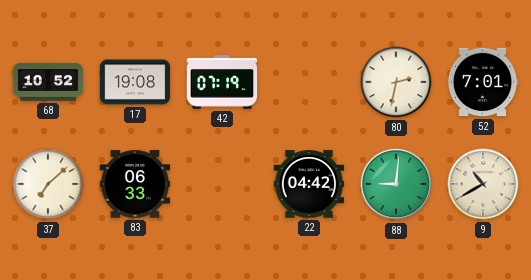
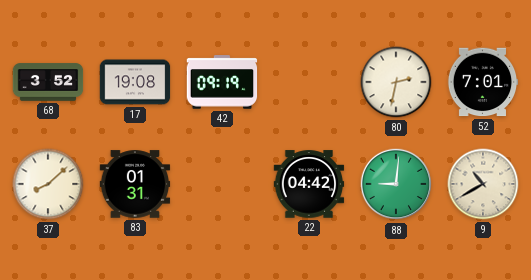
68: 10:52 -> 3:52 (48, 82)
42: 07:19 -> 09:19 (222, 82)
37: 7:08 -> 8:08 (48, 184)
83: 06:33 -> 01:31 (135, 184)
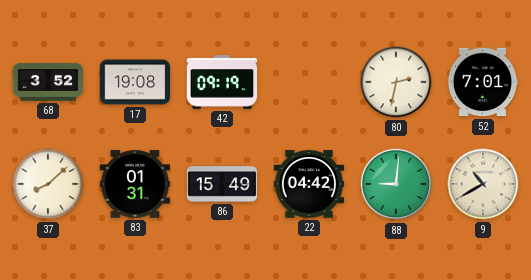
86: none -> 15:49 (222, 184)
